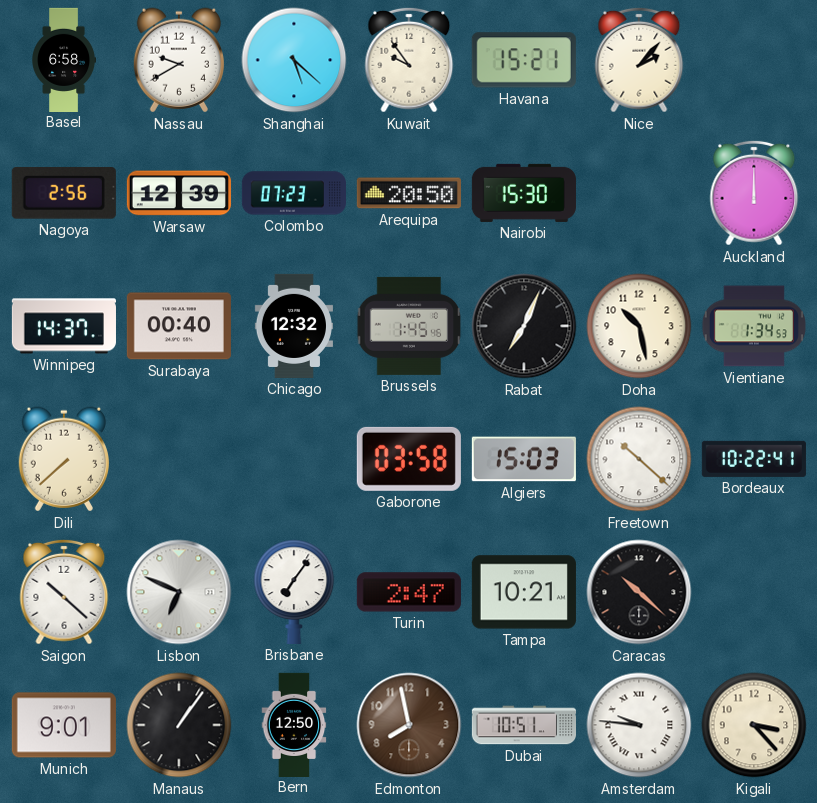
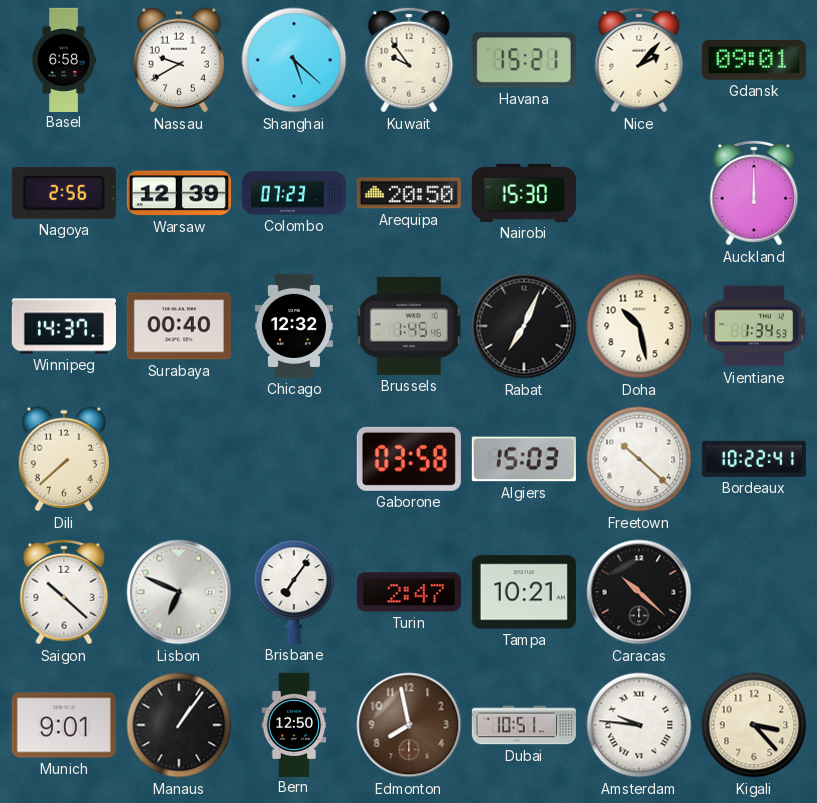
Gdansk: none -> 09:01 (754, 61)
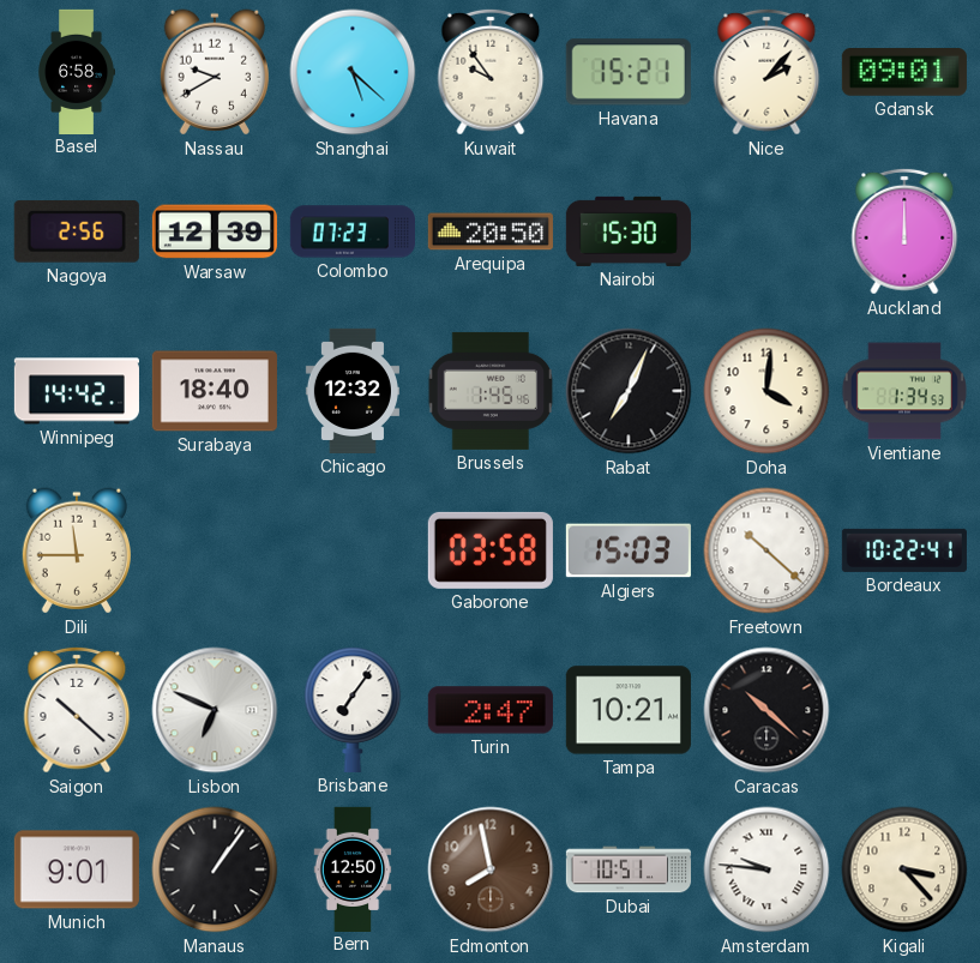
Winnipeg: 14:37 -> 14:42 (77, 391)
Surabaya: 00:40 -> 18:40 (215, 391)
Doha: 10:28 -> 4:01 (766, 391)
Dili: 7:38 -> 11:45 (76, 550)
